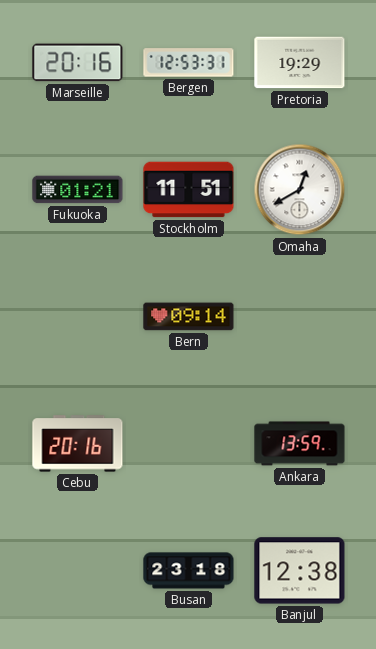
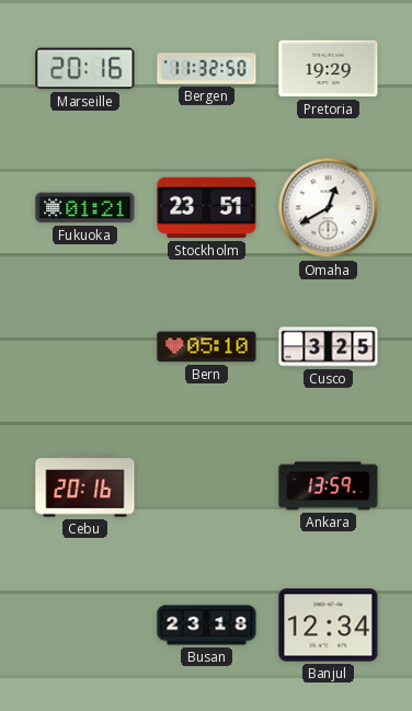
Bergen: 12:53 -> 11:32 (207, 69)
Stockholm: 11:51 -> 23:51 (207, 208)
Bern: 09:14 -> 05:10 (207, 347)
Cusco: none -> 3:25 (329, 347)
Banjul: 12:38 -> 12:34 (329, 626)
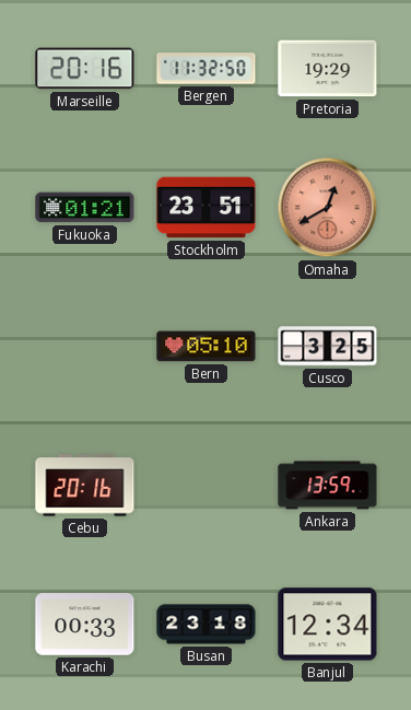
Omaha dial: white -> salmon (328, 208)
Karachi: none -> 00:33 (85, 625)
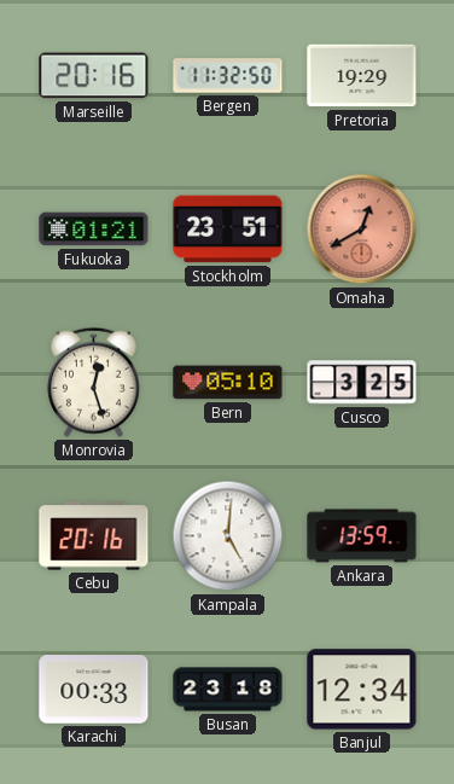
Monrovia: none -> 12:27 (93, 382)
Kampala: none -> 5:01 (228, 536)
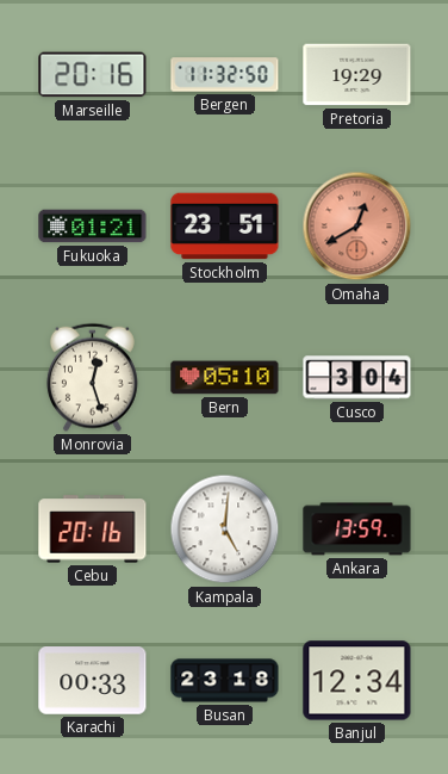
Cusco: 3:25 -> 3:04 (357, 378)
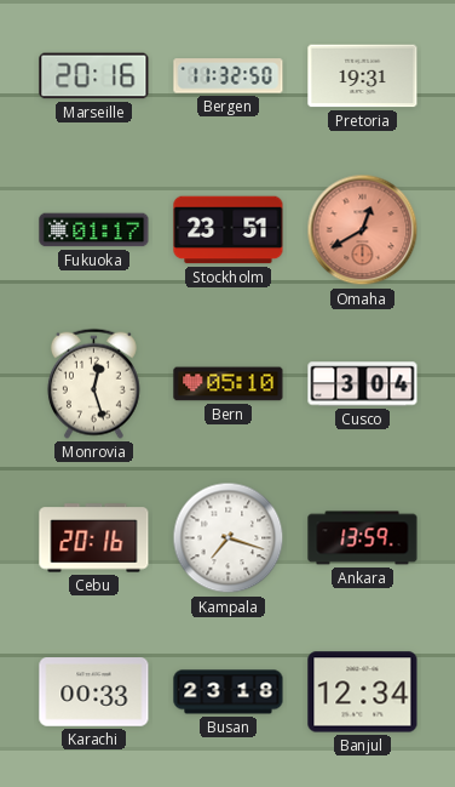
Pretoria: 19:29 -> 19:31 (363, 76)
Fukuoka: 01:21 -> 01:17 (94, 230)
Kampala: 5:01 -> 7:18 (229, 538)
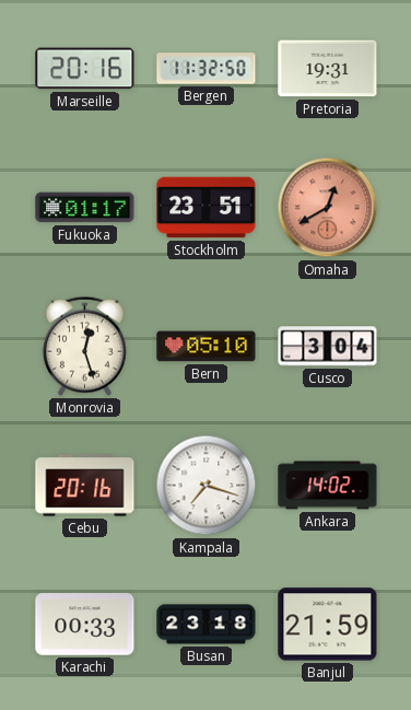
Ankara: 13:59 -> 14:02 (328, 486)
Banjul: 12:34 -> 21:59 (328, 625)
